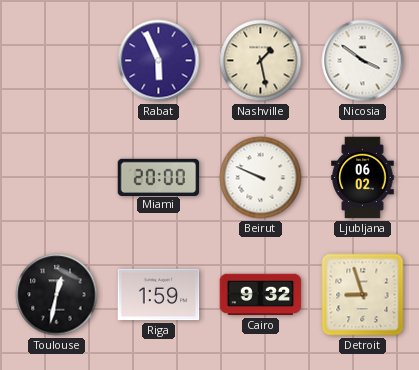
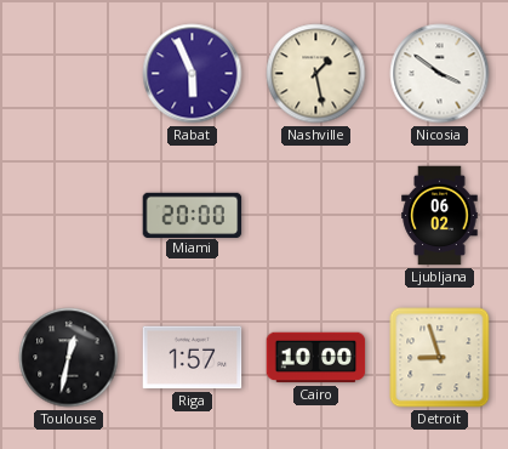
Beirut: 9:49 -> none (261, 178)
Riga: 1:59 -> 1:57 (193, 358)
Cairo: 9:32 -> 10:00 (316, 358)
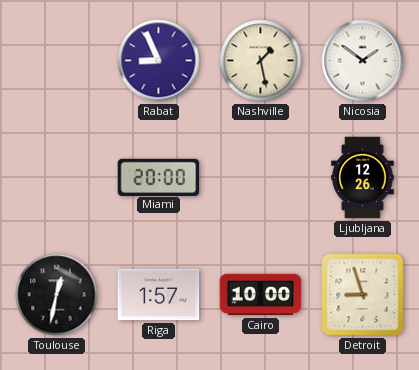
Rabat: 5:56 -> 8:56 (159, 61)
Nicosia: 3:51 -> 1:51 (363, 61)
Ljubljana: 06:02 -> 12:26 (363, 178)
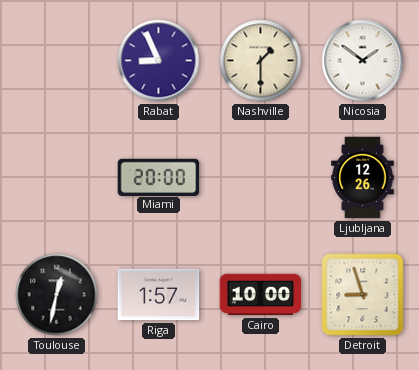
Nashville: 1:28 -> 1:30 (261, 61)
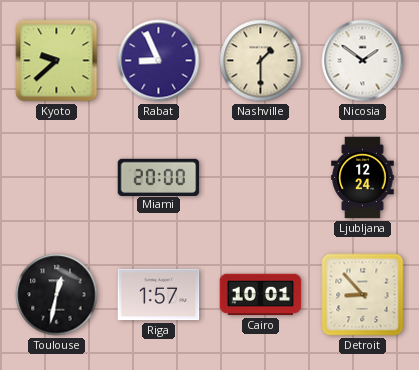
Kyoto: none -> 9:38 (57, 61)
Ljubljana: 12:26 -> 12:24 (363, 178)
Cairo: 10:00 -> 10:01 (261, 295)
Detroit: 8:57 -> 8:53 (363, 295)
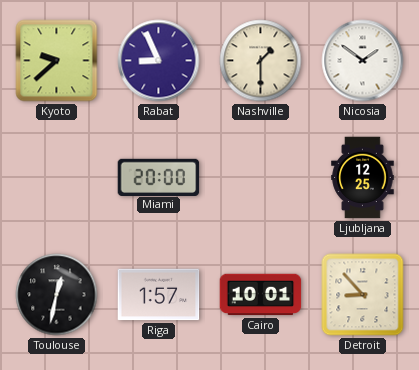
Ljubljana: 12:24 -> 12:25 (363, 178)
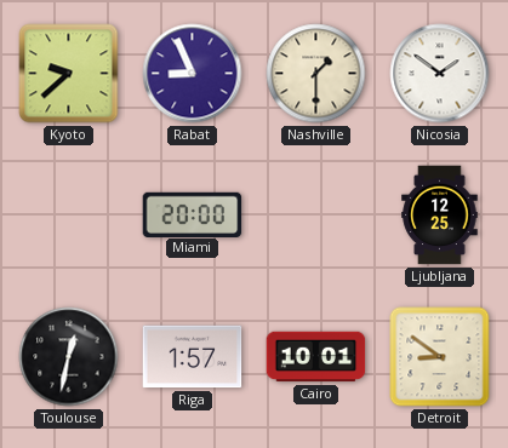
Detroit: 8:53 -> 8:51 (440, 357)
